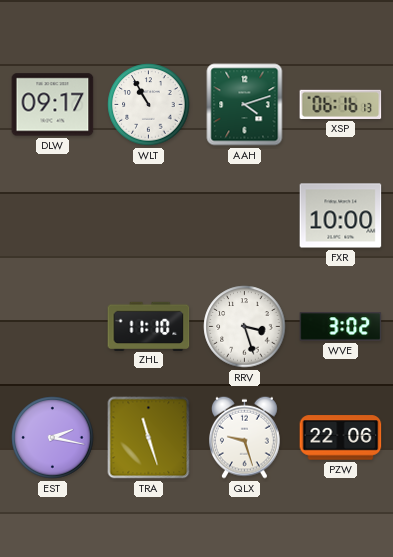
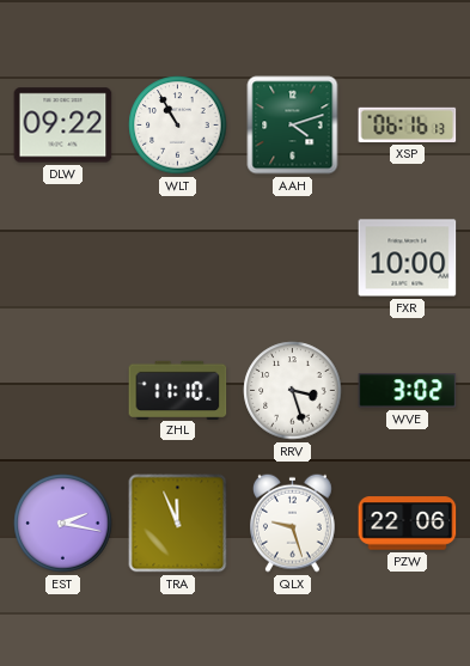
DLW: 09:17 -> 09:22 (63, 126)
TRA: 11:27 -> 11:56 (178, 524)
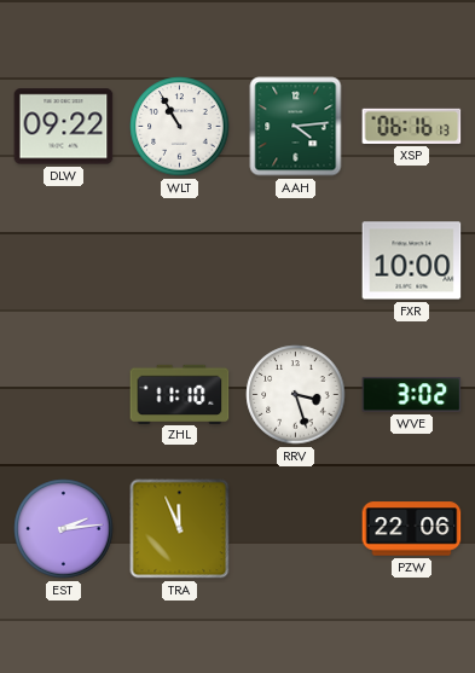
AAH: 4:12 -> 4:14 (296, 127)
EST: 2:17 -> 2:14 (64, 529)
QLX: 9:27 -> none (293, 523)
